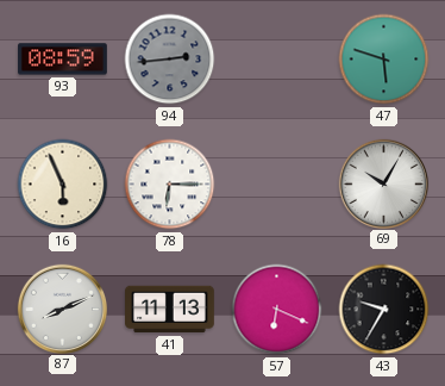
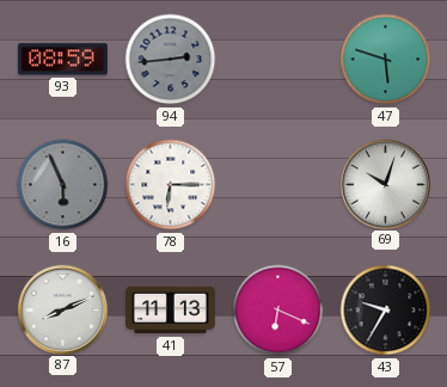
16 dial: cream -> grey (63, 185)
69: 10:05 -> 10:03 (385, 184)
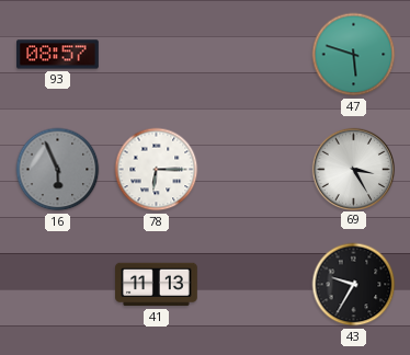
93: 08:59 -> 08:57 (58, 55)
94: 2:44 -> none (171, 60)
69: 10:03 -> 3:25 (353, 169)
87: 8:11 -> none (62, 309)
57: 6:19 -> none (278, 311)
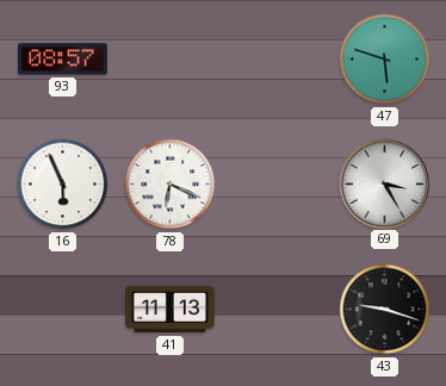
16 dial: grey -> white (63, 185)
78: 6:15 -> 6:19 (171, 185)
43: 9:35 -> 9:18 (385, 310)
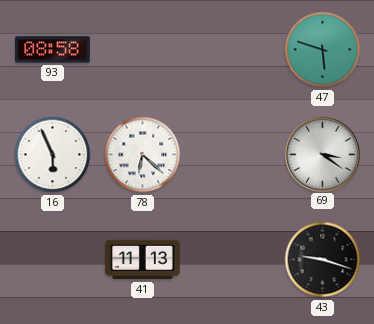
93: 08:57 -> 08:58 (53, 50)
78: 6:19 -> 6:22 (143, 155)
69: 3:25 -> 3:21 (322, 154)
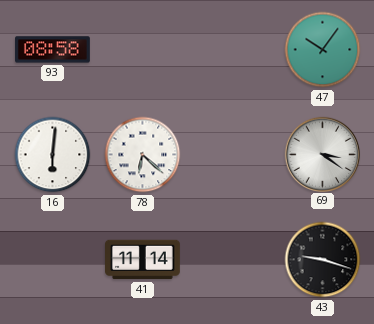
47: 5:48 -> 10:06 (323, 50)
16: 5:56 -> 6:01 (53, 155)
41: 11:13 -> 11:14 (143, 260)
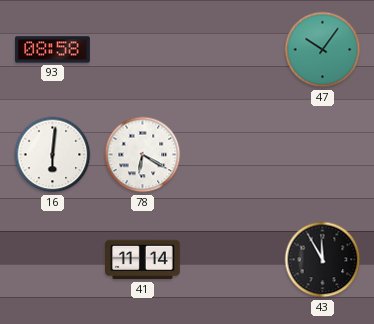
78: 6:22 -> 6:20 (143, 155)
69: 3:21 -> none (322, 154)
43: 9:18 -> 11:55 (323, 260)
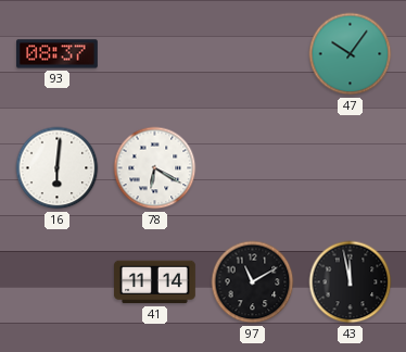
93: 08:58 -> 08:37 (58, 54)
97: none -> 11:10 (253, 282)
43: 11:55 -> 11:58 (351, 282)
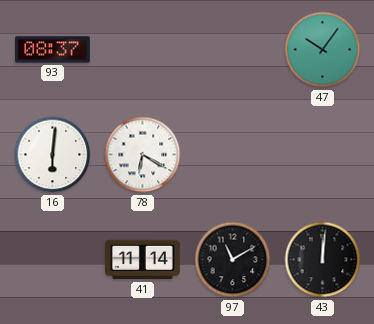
43: 11:58 -> 12:01 (323, 260)
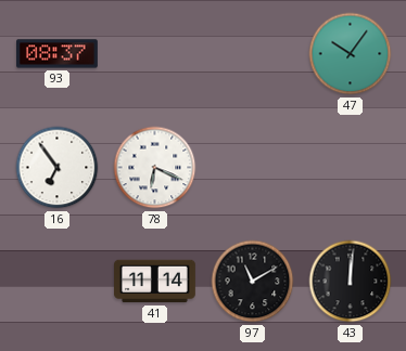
16: 6:01 -> 6:54 (58, 168)
78: 6:20 -> 6:19 (155, 168)
